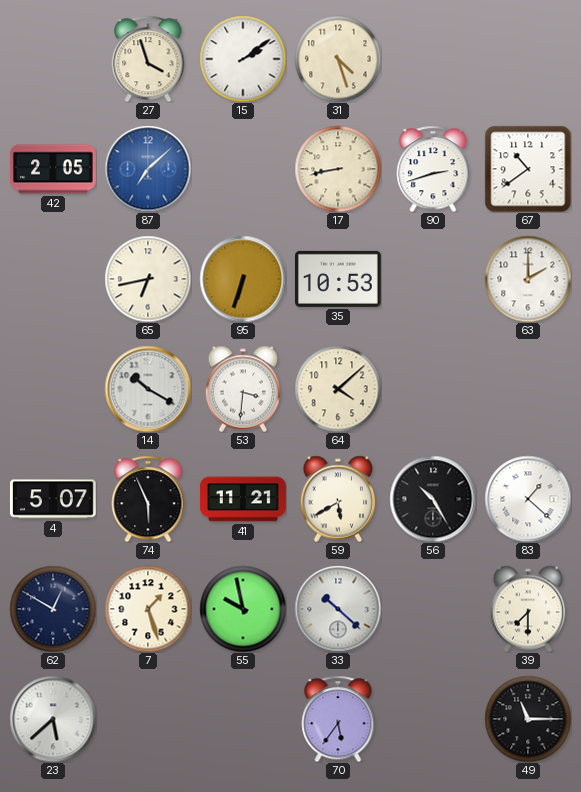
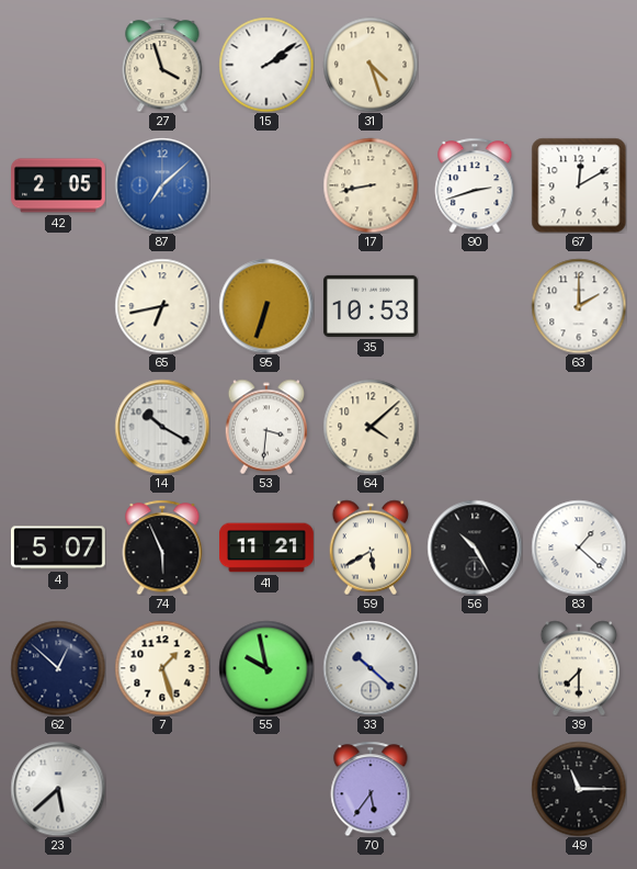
67: 10:39 -> 12:10 (579, 185)
62: 12:50 -> 12:52 (58, 668)
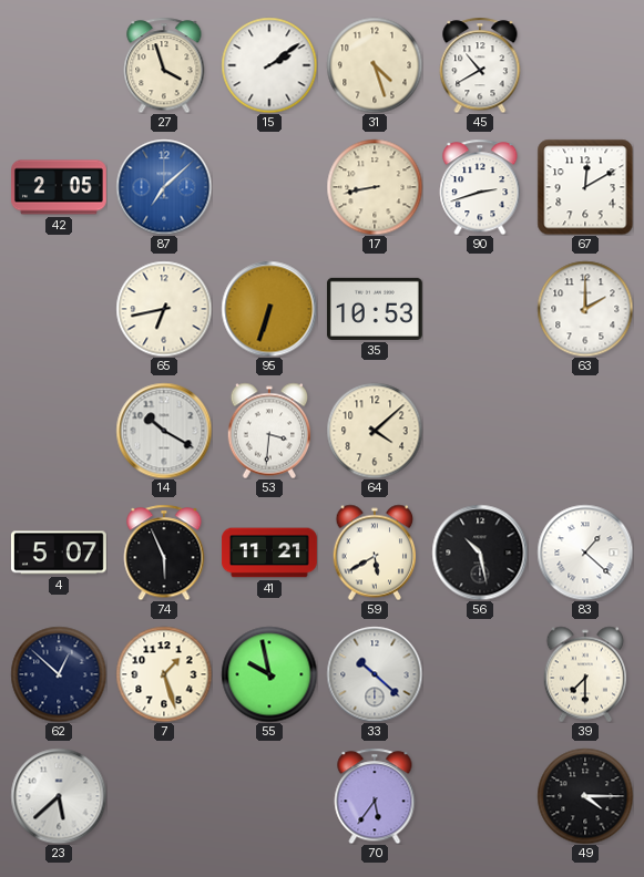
45: none -> 10:40 (480, 65)
56: 10:25 -> 10:28 (480, 553)
49: 11:15 -> 4:15 (585, 796)
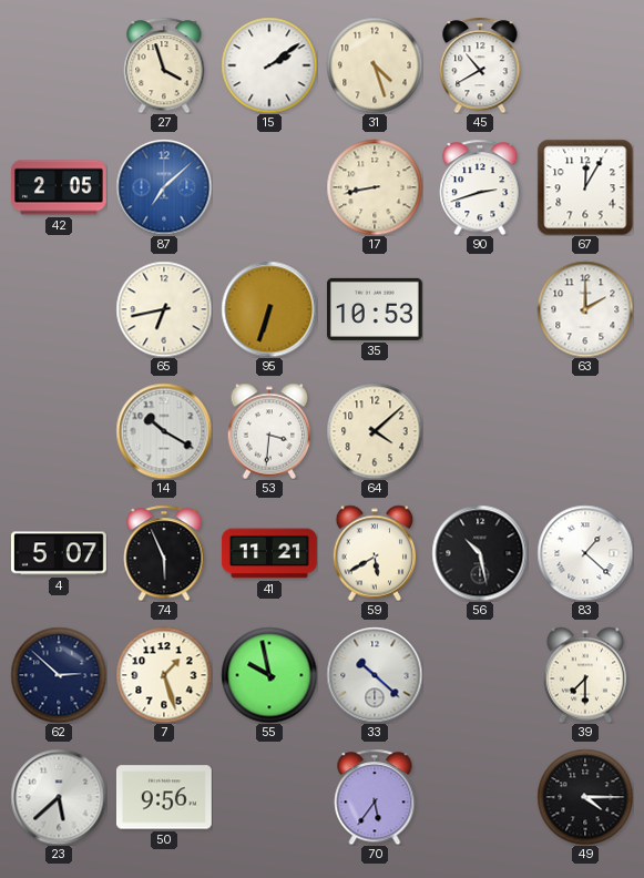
67: 12:10 -> 12:05 (585, 187)
62: 12:52 -> 2:52 (59, 675)
50: none -> 9:56 (164, 797)
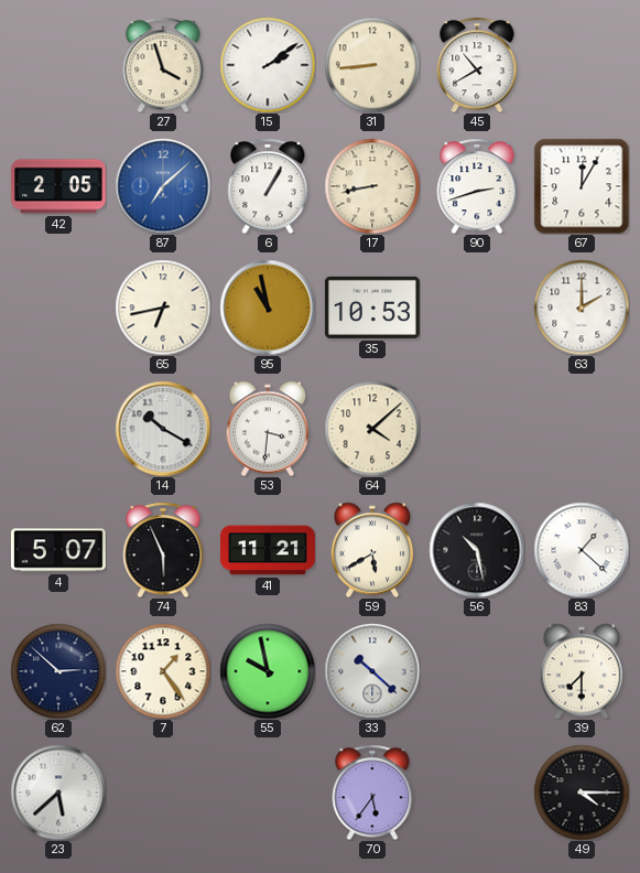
31: 4:27 -> 8:44 (372, 65)
6: none -> 1:05 (268, 186)
95: 6:33 -> 10:58 (268, 308)
7: 1:27 -> 1:24 (163, 671)
50: 9:56 -> none (164, 797)
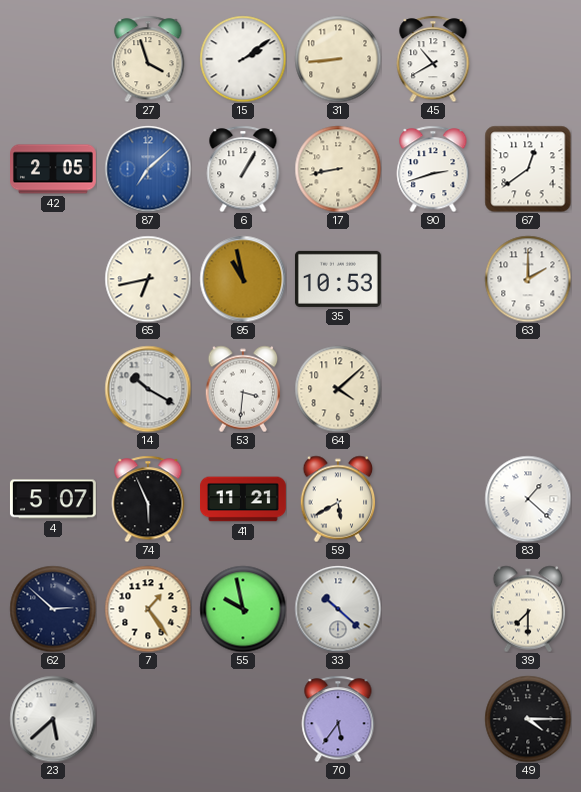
67: 12:05 -> 12:39 (528, 169)
56: 10:28 -> none (477, 550)
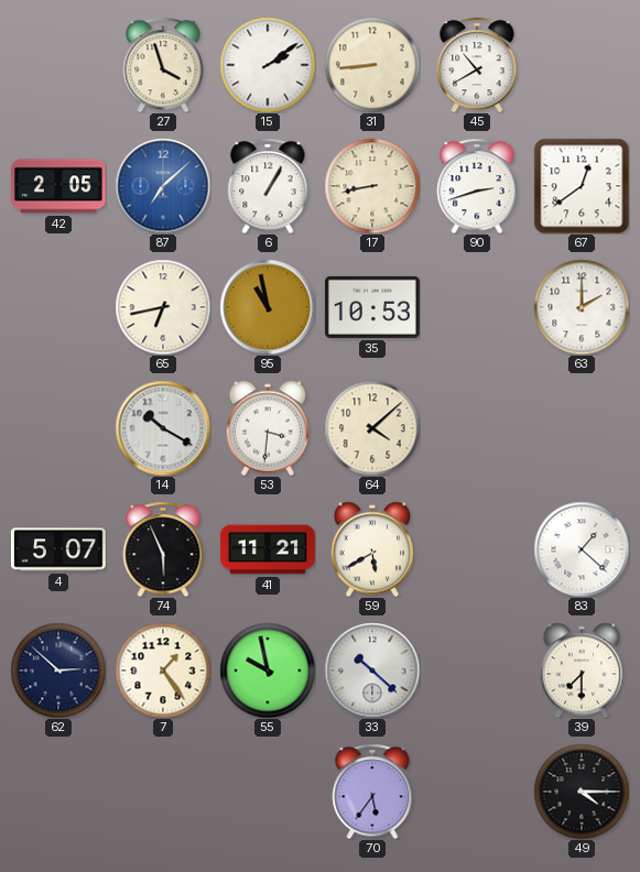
23: 5:38 -> none (53, 719)
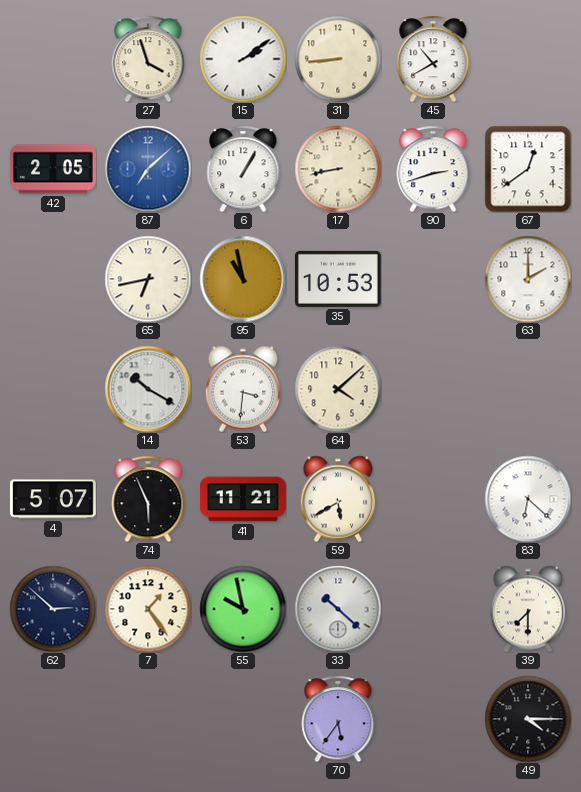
83: 1:22 -> 6:22 (528, 499)
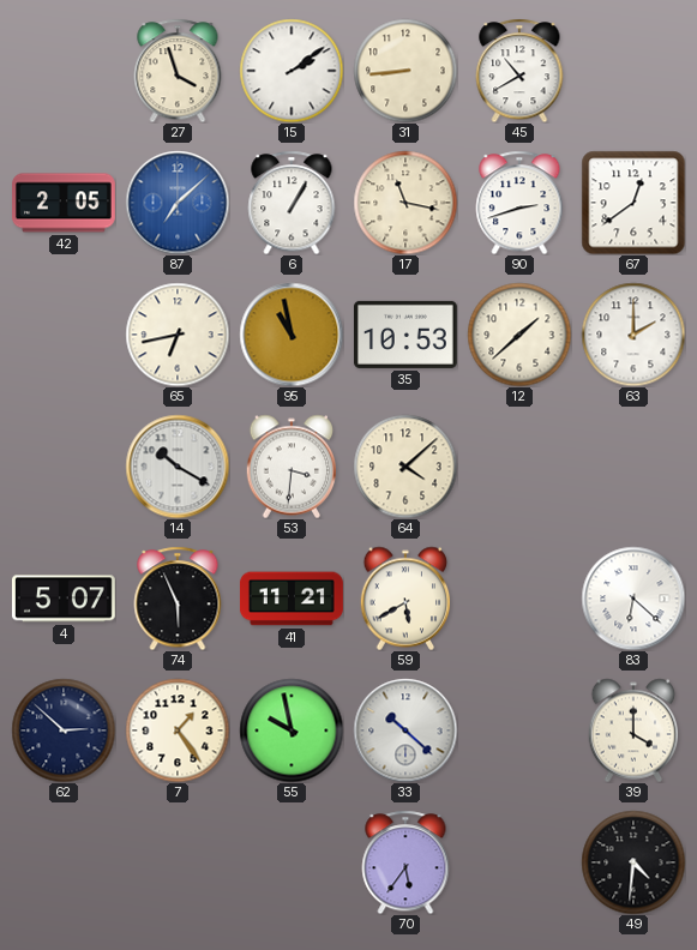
17: 8:43 -> 11:17 (405, 203)
12: none -> 1:38 (519, 335)
39: 7:30 -> 4:00 (633, 730)
49: 4:15 -> 4:31 (633, 862)
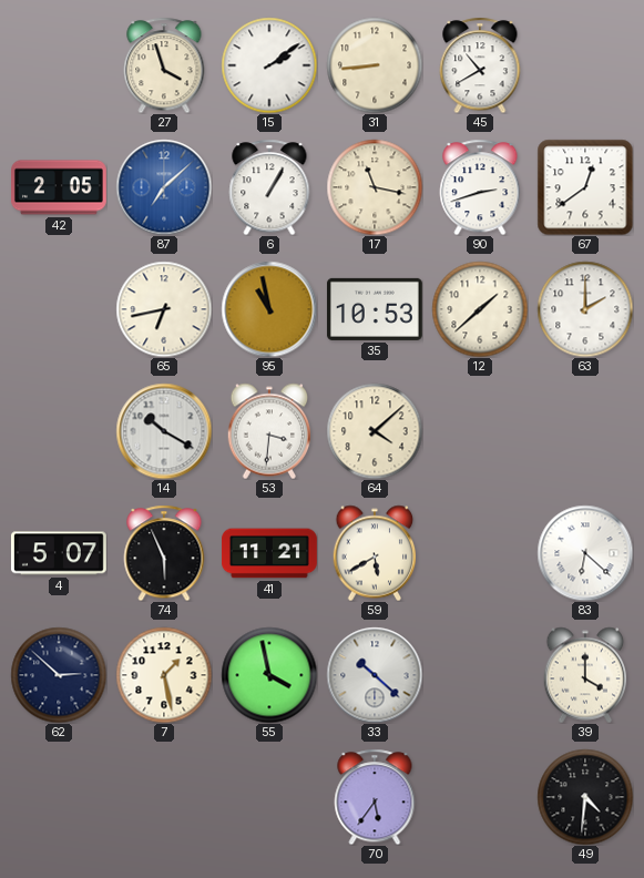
7: 1:24 -> 1:28 (164, 675)
55: 9:58 -> 3:58 (269, 675)
